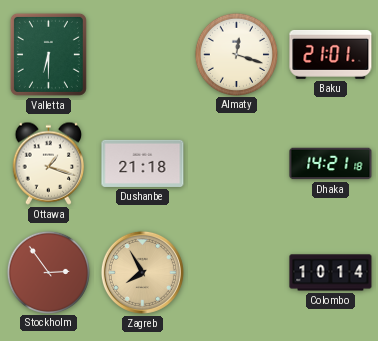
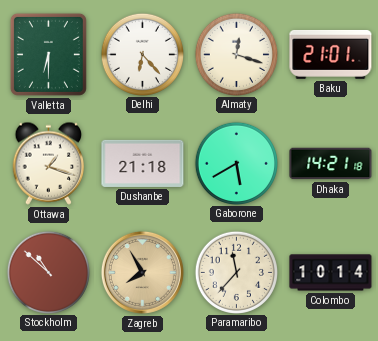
Delhi: none -> 6:23 (142, 54)
Gaborone: none -> 5:40 (236, 163)
Stockholm: 2:54 -> 10:52 (48, 272)
Paramaribo: none -> 11:37 (236, 272)
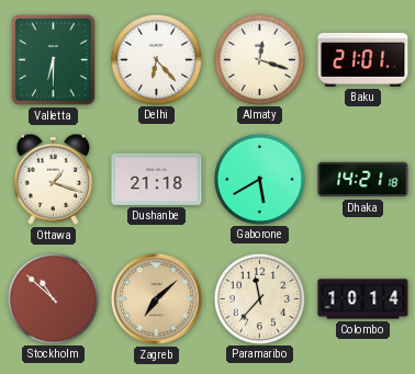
Zagreb: 7:55 -> 7:08 (156, 298)
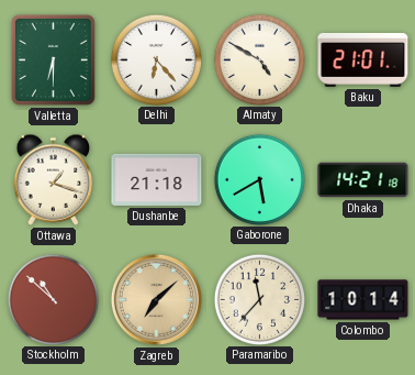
Almaty: 12:18 -> 4:50 (259, 59)
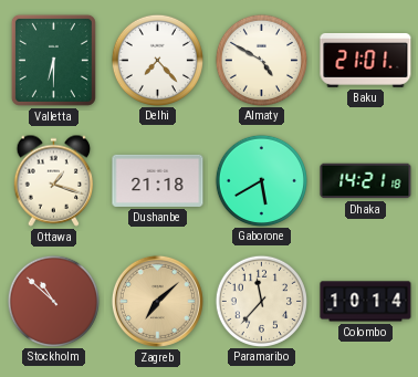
Delhi: 6:23 -> 7:23 (157, 60)
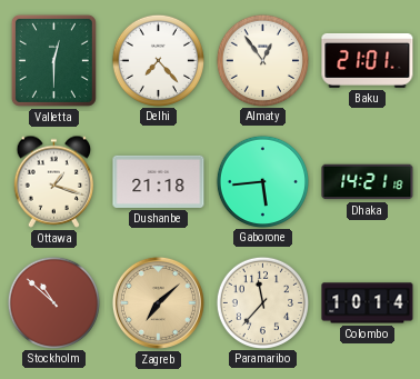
Valletta: 6:30 -> 12:30 (53, 60)
Almaty: 4:50 -> 12:54 (262, 60)
Gaborone: 5:40 -> 5:44 (262, 181)
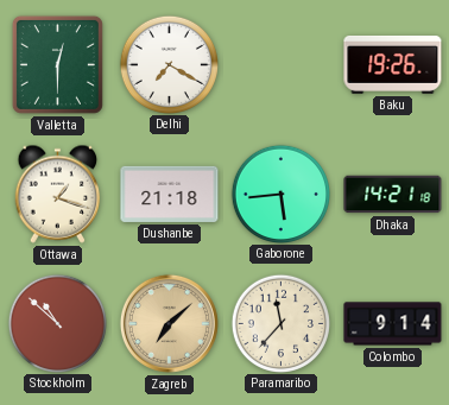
Delhi: 7:23 -> 7:20 (169, 64)
Almaty: 12:54 -> none (262, 60)
Baku: 21:01 -> 19:26 (393, 64)
Colombo: 10:14 -> 9:14 (393, 324)
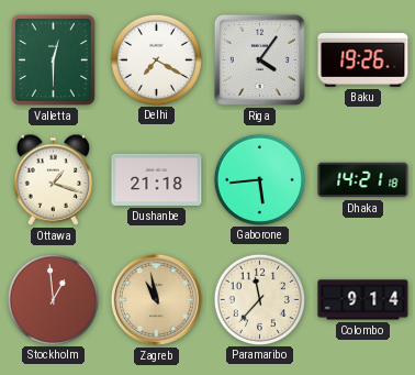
Riga: none -> 4:06 (259, 59)
Stockholm: 10:52 -> 12:59 (53, 299)
Zagreb: 7:08 -> 10:58 (156, 299)
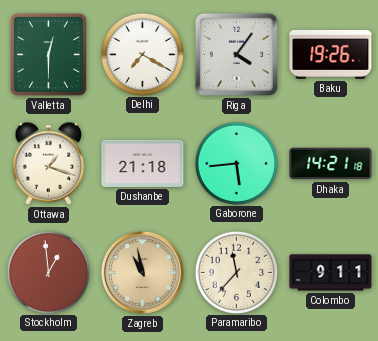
Colombo: 9:14 -> 9:11 (331, 273)
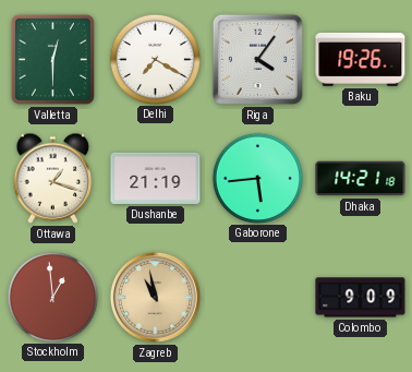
Dushanbe: 21:18 -> 21:19 (156, 178)
Paramaribo: 11:37 -> none (236, 272)
Colombo: 9:11 -> 9:09 (361, 298)
